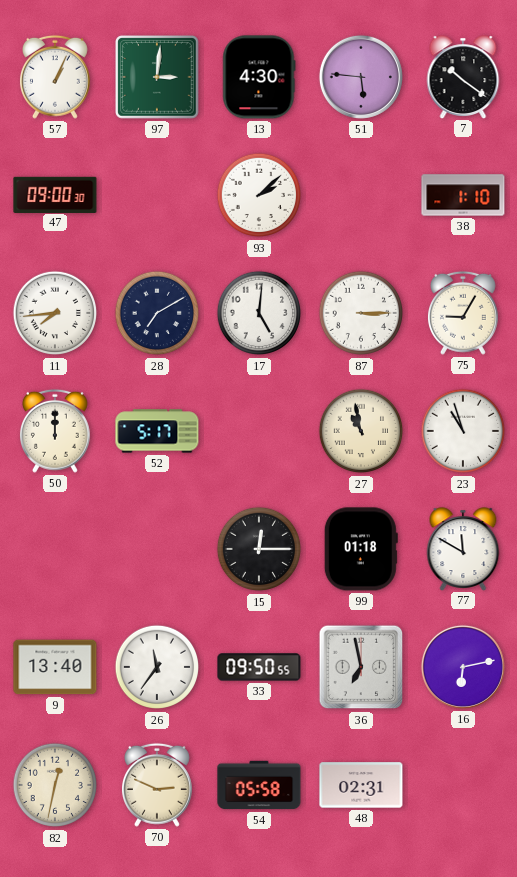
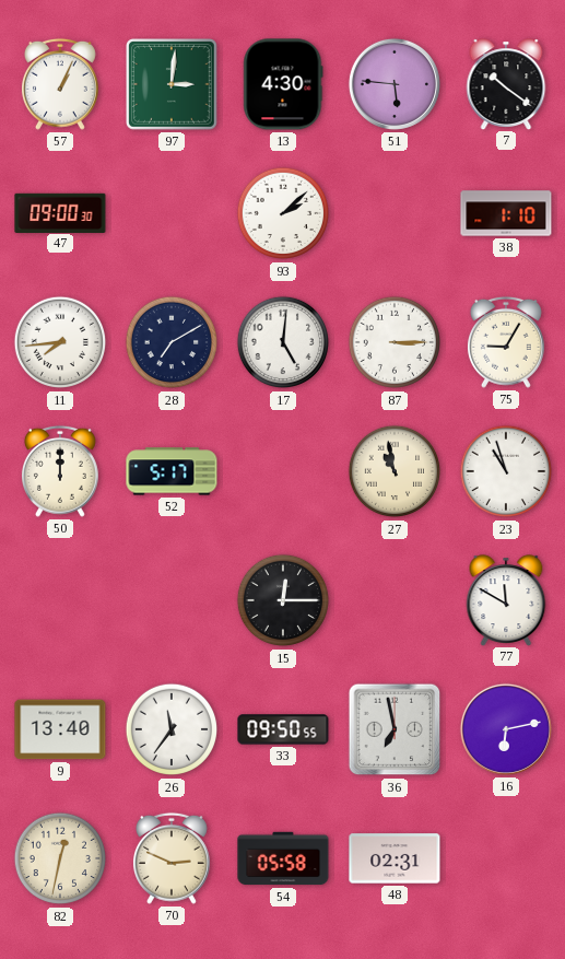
99: 01:18 -> none (361, 549)
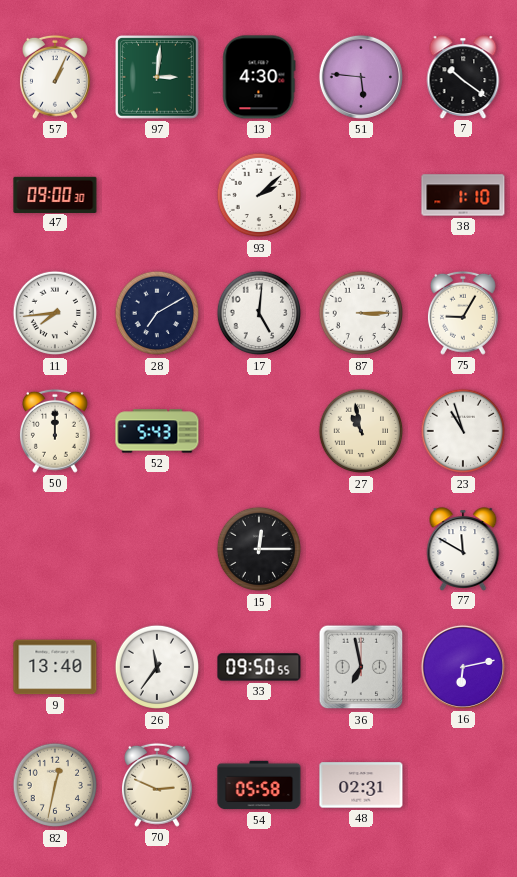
52: 5:17 -> 5:43 (157, 431)
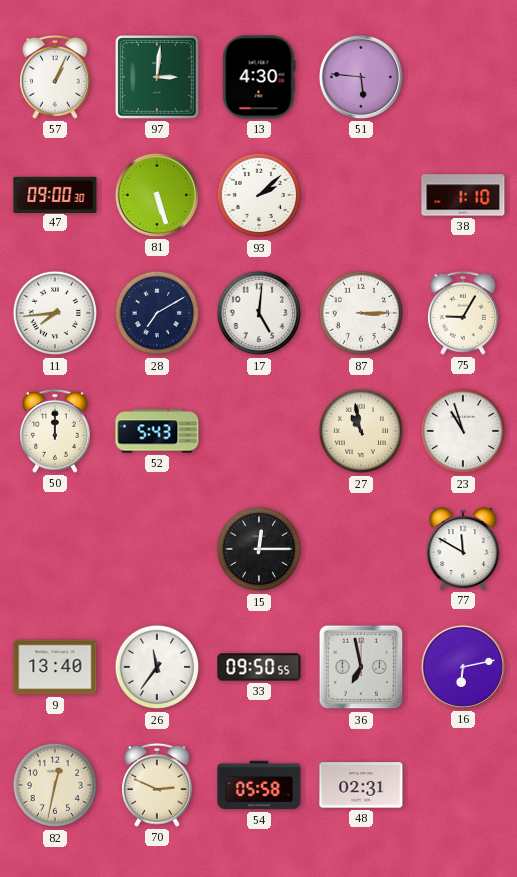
7: 10:21 -> none (463, 77)
81: none -> 5:27 (157, 195)
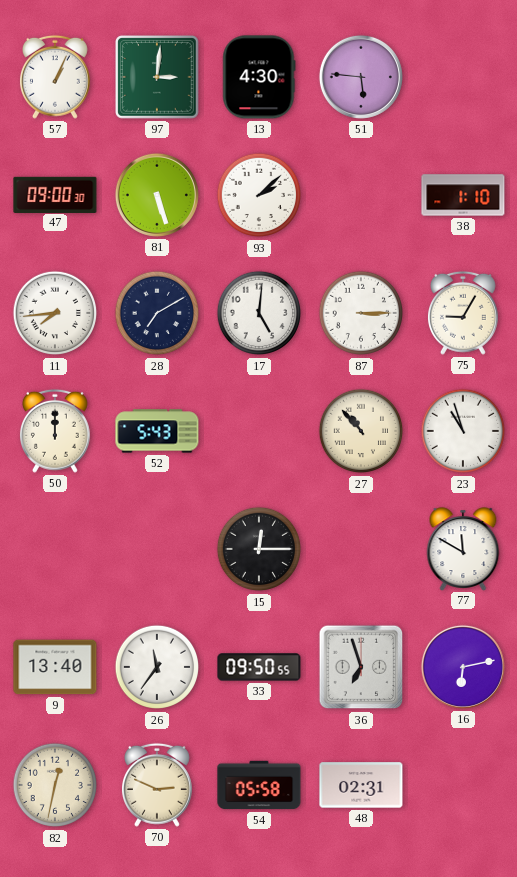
27: 10:58 -> 10:53 (361, 431)
36: 6:58 -> 6:57 (361, 667)
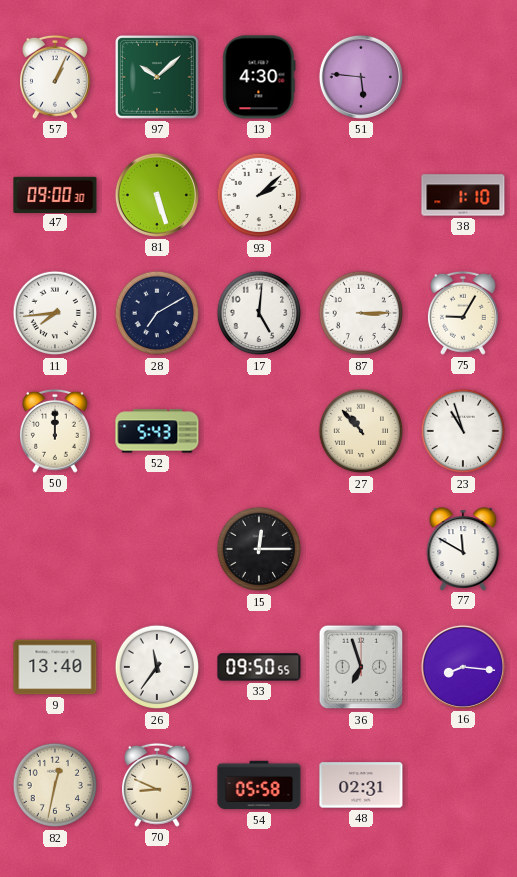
97: 3:01 -> 10:08 (158, 78)
16: 6:13 -> 8:16 (463, 667)
70: 2:49 -> 8:49 (157, 785)
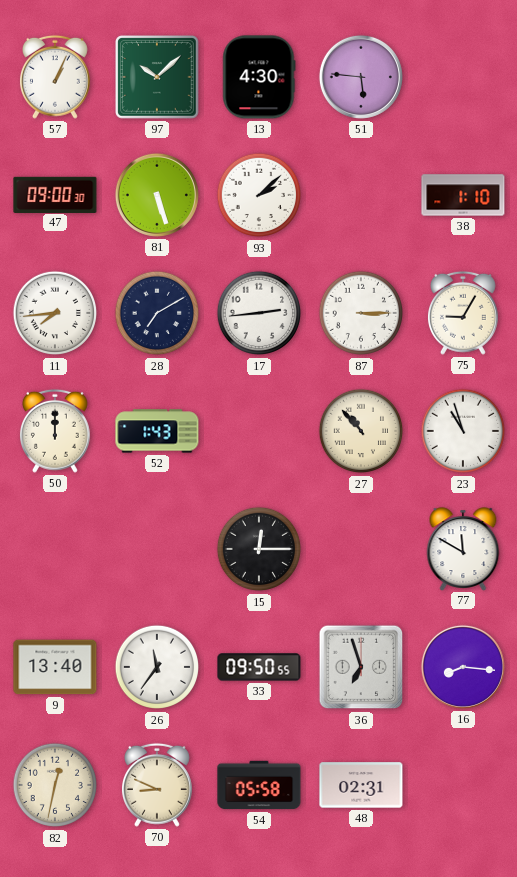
17: 5:01 -> 2:44 (259, 313)
52: 5:43 -> 1:43 (157, 431)
